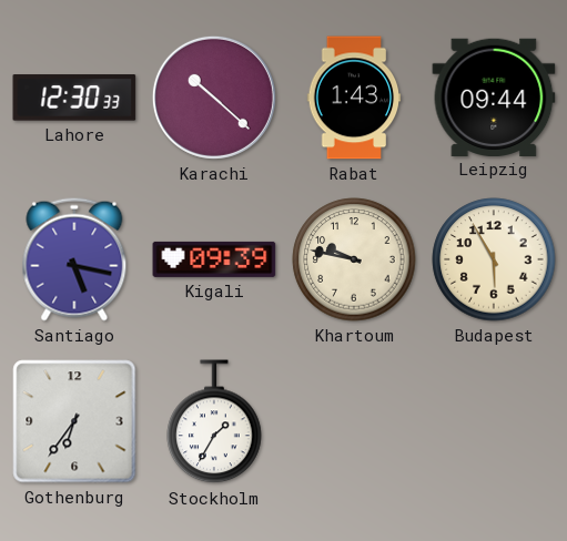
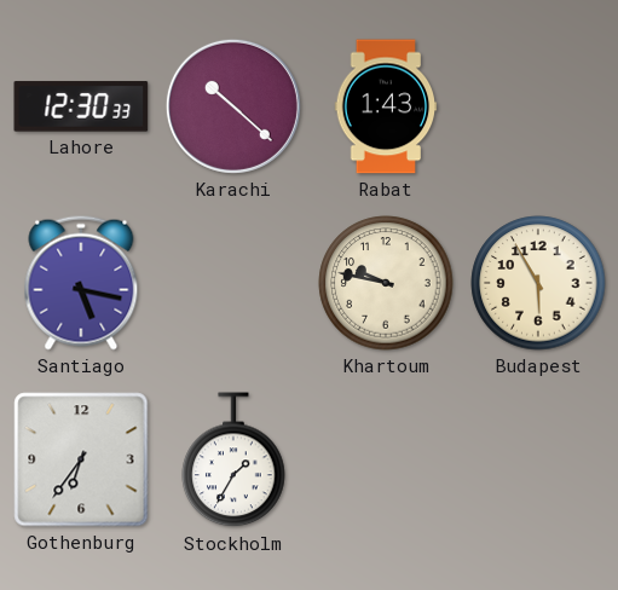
Leipzig: 09:44 -> none (494, 96)
Kigali: 09:39 -> none (214, 259)
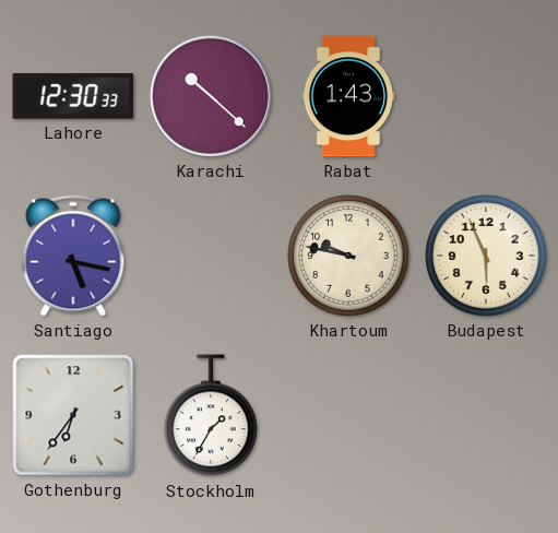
Budapest: 5:55 -> 5:56 (486, 256)
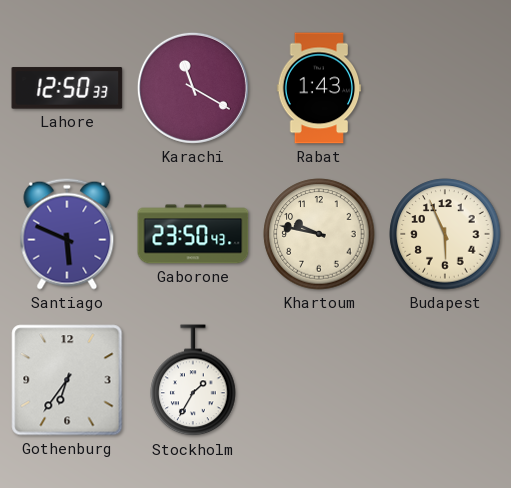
Lahore: 12:30 -> 12:50 (67, 88)
Karachi: 10:22 -> 11:20 (193, 88)
Santiago: 5:17 -> 5:49 (67, 234)
Gaborone: none -> 23:50 (193, 234)
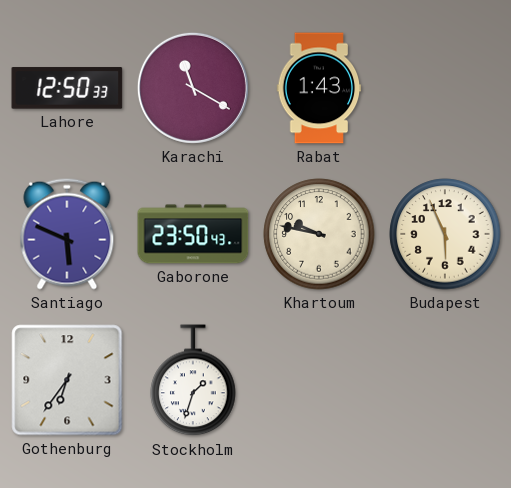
Stockholm: 1:35 -> 1:33 (193, 381)
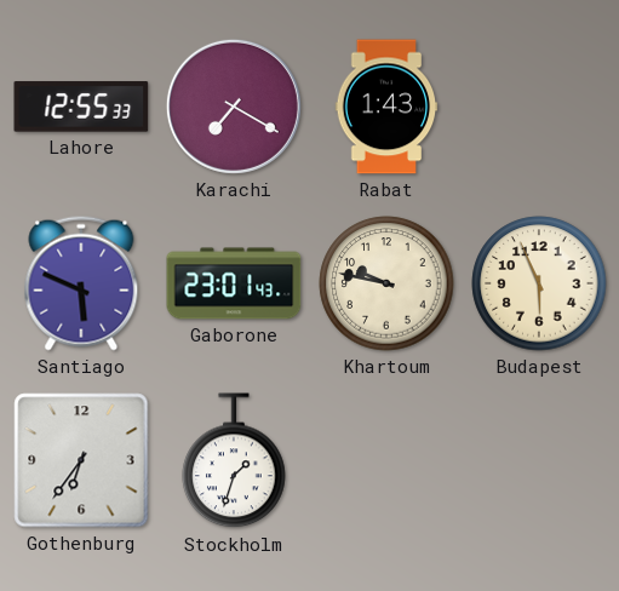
Lahore: 12:50 -> 12:55 (81, 107)
Karachi: 11:20 -> 7:20 (234, 107)
Gaborone: 23:50 -> 23:01 (234, 283)
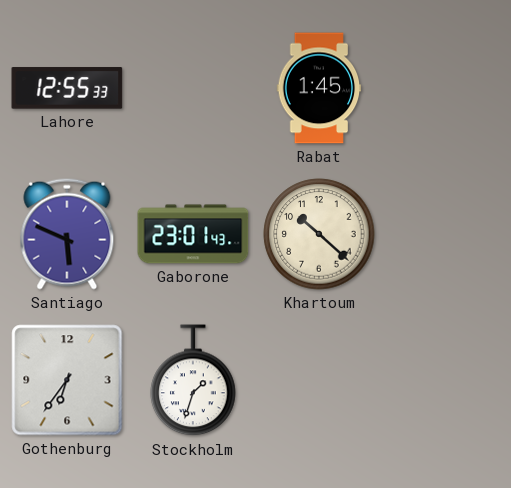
Karachi: 7:20 -> none (234, 107)
Rabat: 1:43 -> 1:45 (319, 88)
Khartoum: 9:47 -> 10:22 (319, 234)
Budapest: 5:56 -> none (539, 283)
